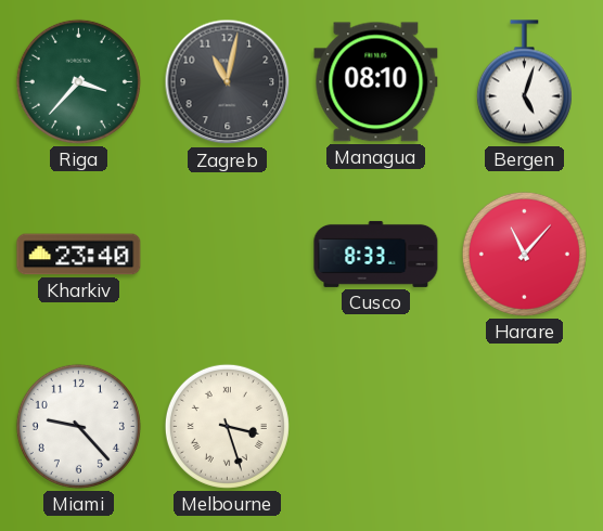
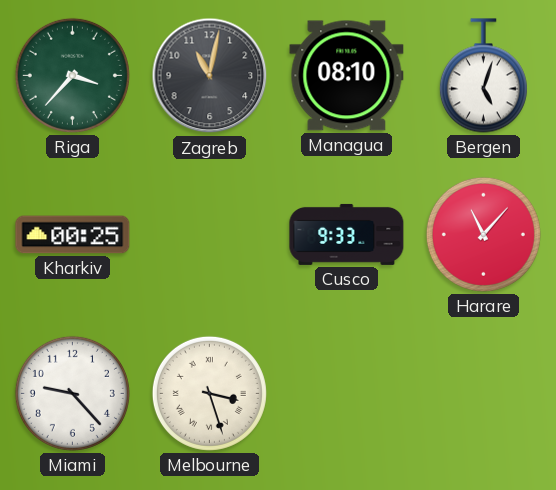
Kharkiv: 23:40 -> 00:25 (73, 235)
Cusco: 8:33 -> 9:33 (347, 234)
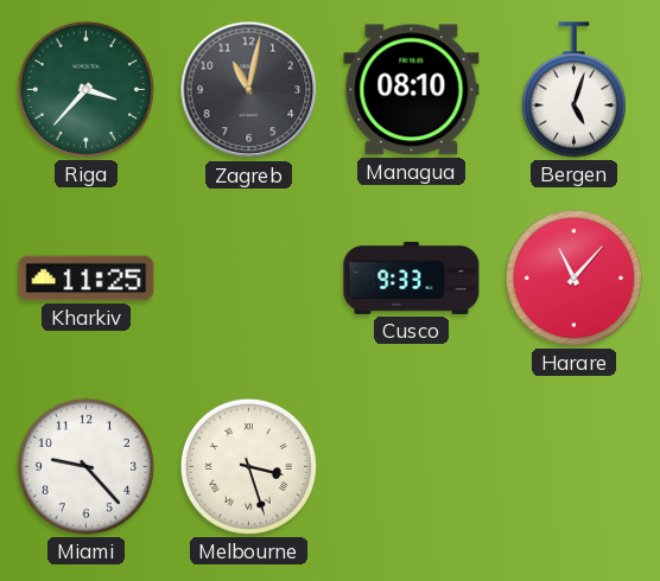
Kharkiv: 00:25 -> 11:25 (87, 279)
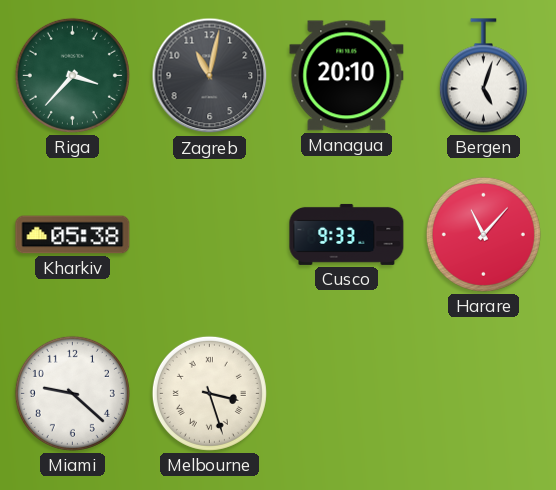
Managua: 08:10 -> 20:10 (347, 76)
Kharkiv: 11:25 -> 05:38 (73, 235)
Miami: 9:23 -> 9:22 (72, 393)
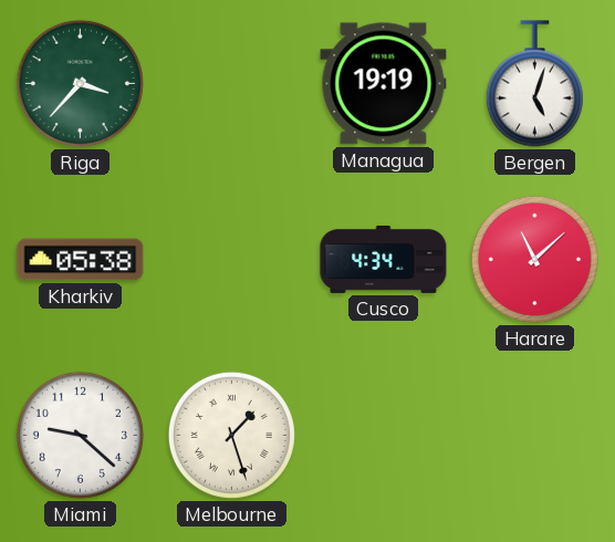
Zagreb: 11:02 -> none (210, 76)
Managua: 20:10 -> 19:19 (384, 84)
Cusco: 9:33 -> 4:34 (384, 259)
Harare: 11:07 -> 11:08 (534, 259)
Melbourne: 3:27 -> 1:27 (231, 435)
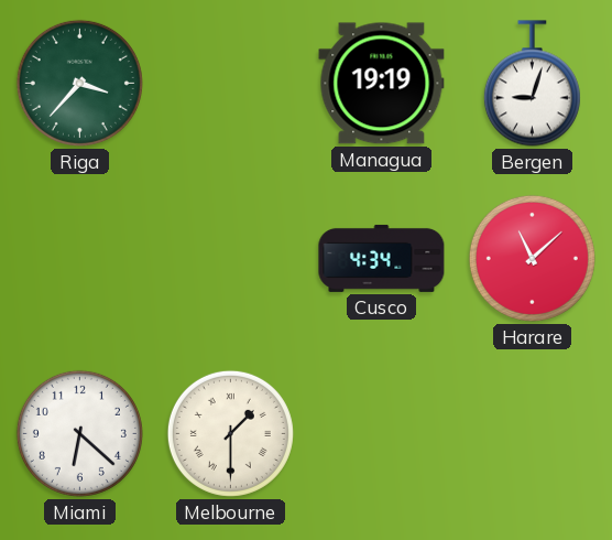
Bergen: 5:03 -> 9:03 (532, 84)
Kharkiv: 05:38 -> none (81, 260)
Miami: 9:22 -> 6:22 (79, 433)
Melbourne: 1:27 -> 1:30 (230, 433)
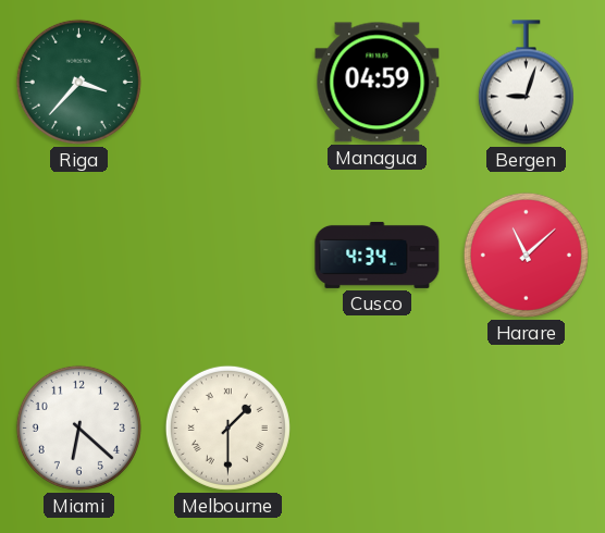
Managua: 19:19 -> 04:59 (378, 83)
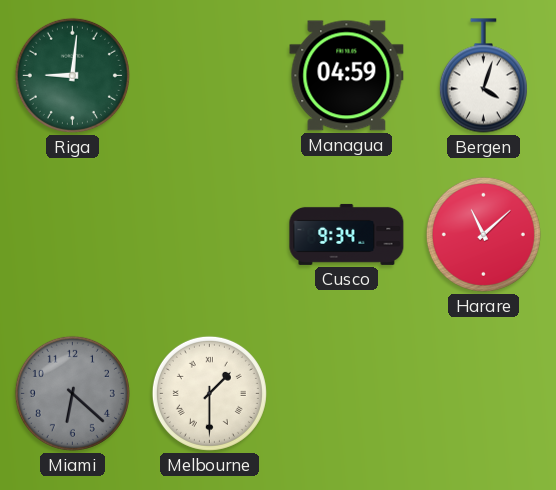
Riga: 3:37 -> 9:01 (72, 75)
Bergen: 9:03 -> 4:03 (483, 76)
Cusco: 4:34 -> 9:34 (347, 234)
Miami dial: white -> grey (72, 393)
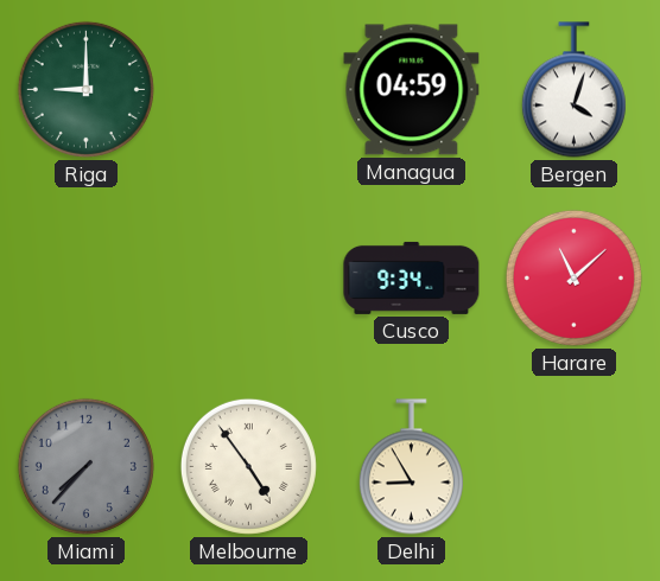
Riga: 9:01 -> 9:00 (85, 89)
Miami: 6:22 -> 7:37 (85, 466)
Melbourne: 1:30 -> 4:54 (248, 466)
Delhi: none -> 8:55 (411, 467)
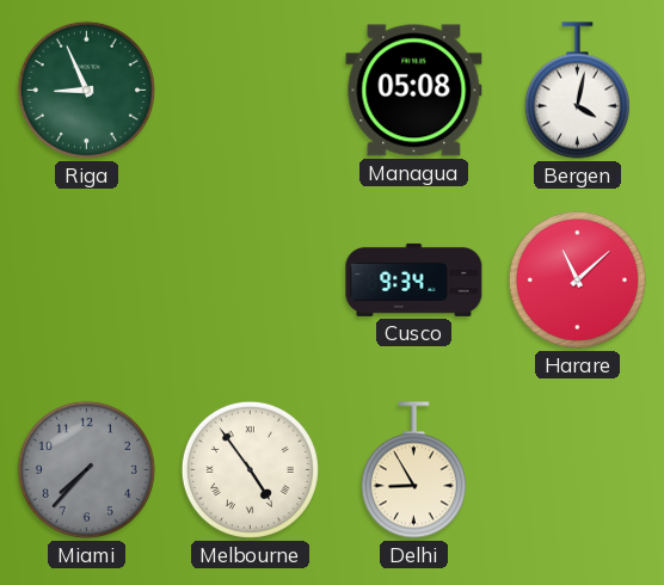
Riga: 9:00 -> 8:56 (86, 90)
Managua: 04:59 -> 05:08 (414, 91)
Bergen: 4:03 -> 4:02 (577, 91)
